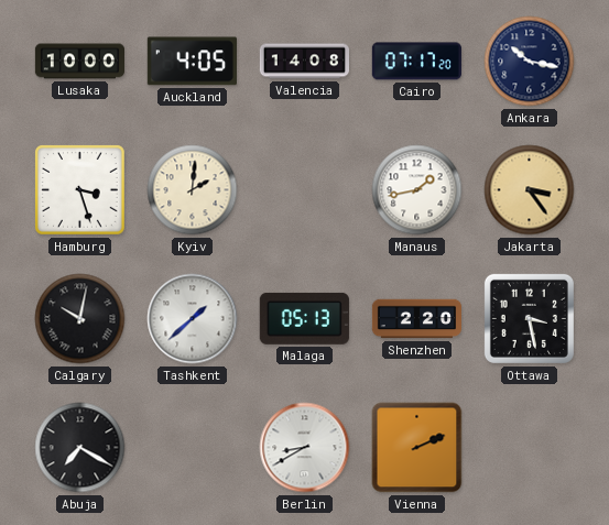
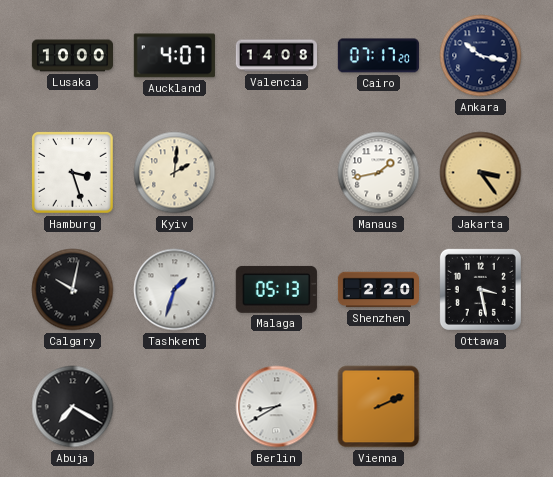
Auckland: 4:05 -> 4:07 (174, 56)
Tashkent: 1:38 -> 1:33 (175, 290)
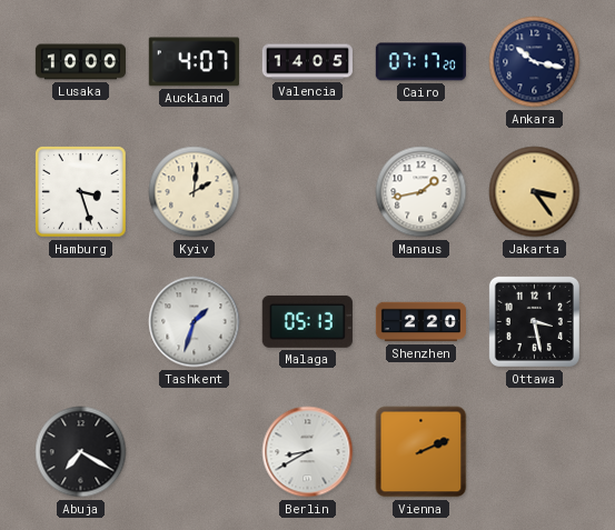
Valencia: 14:08 -> 14:05 (307, 62)
Calgary: 10:02 -> none (73, 290)
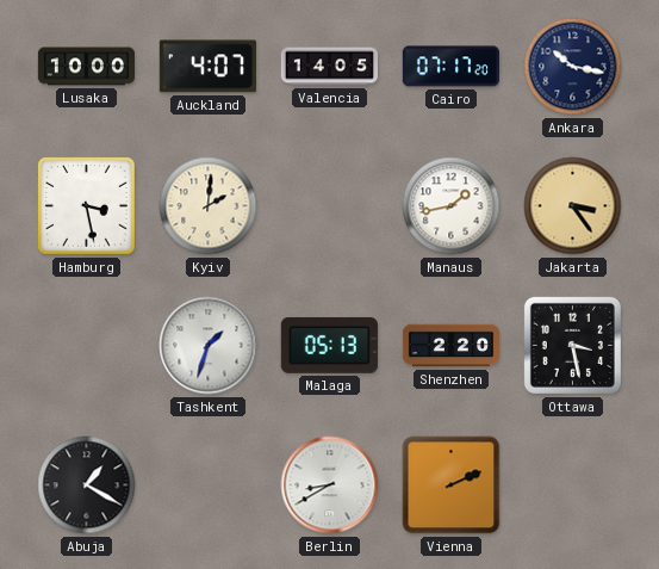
Hamburg: 3:27 -> 3:28 (87, 206)
Abuja: 7:20 -> 1:20 (87, 485)
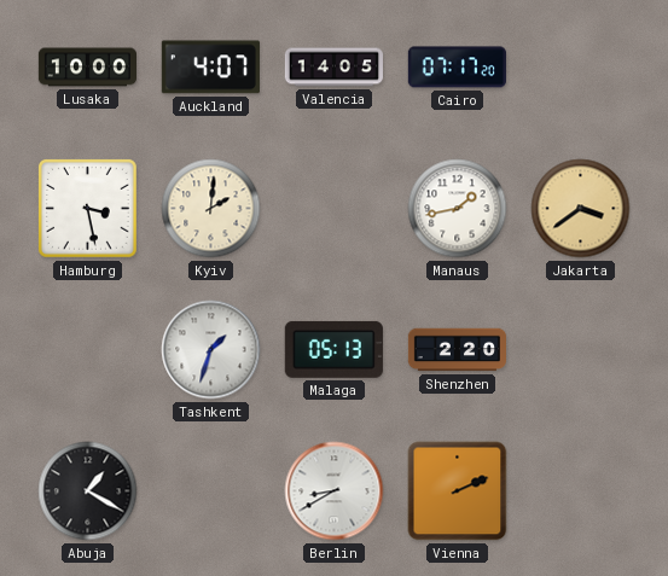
Ankara: 10:17 -> none (573, 67)
Jakarta: 3:24 -> 3:39 (581, 209)
Ottawa: 3:28 -> none (572, 345)
